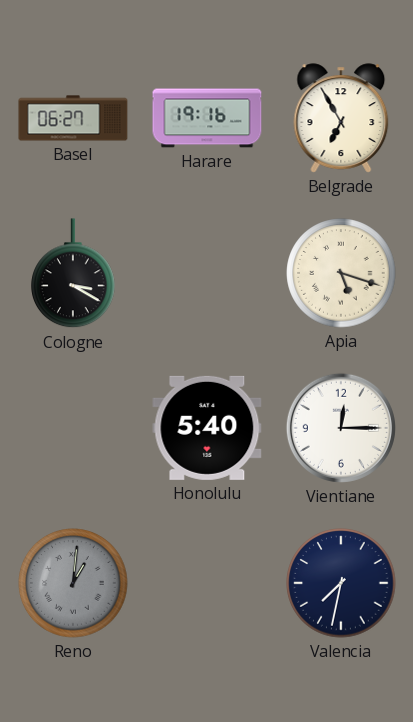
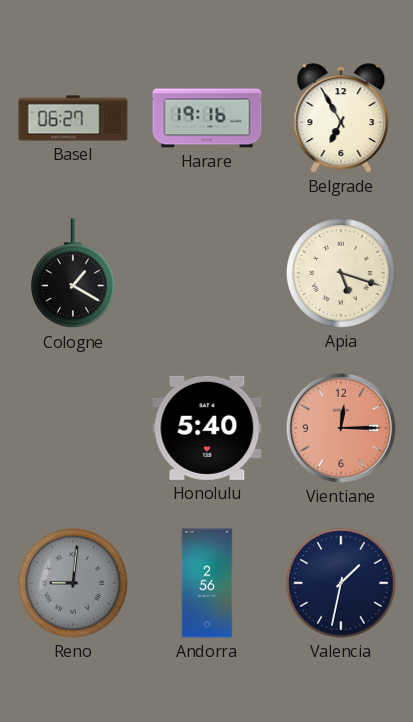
Cologne: 3:20 -> 1:20 (73, 274)
Vientiane dial: white -> salmon (341, 428)
Reno: 1:01 -> 9:01 (73, 583)
Andorra: none -> 2:56 (207, 583)
Valencia: 7:32 -> 1:32 (341, 583)
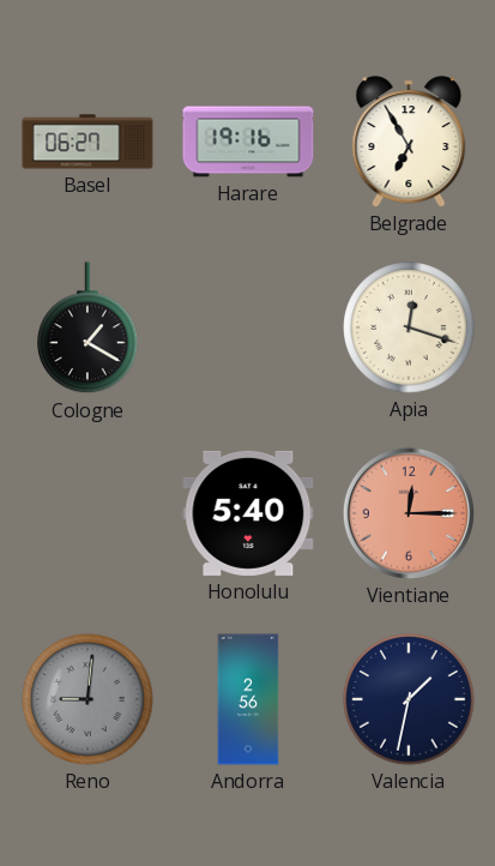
Apia: 5:18 -> 12:18 (409, 327)
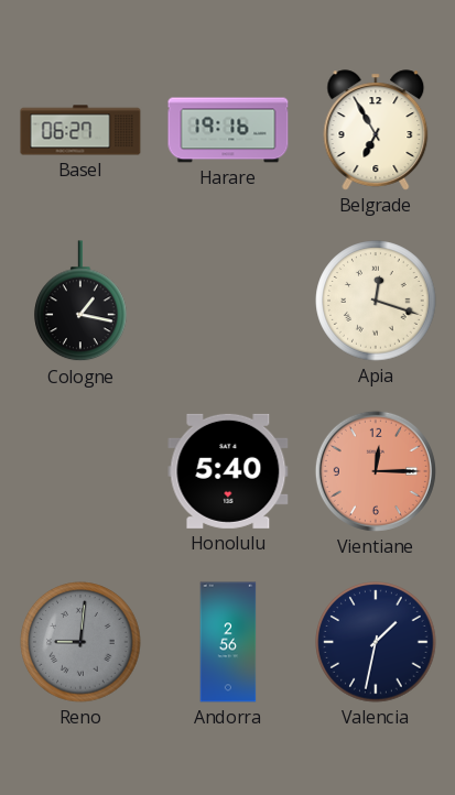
Cologne: 1:20 -> 1:17 (80, 302)
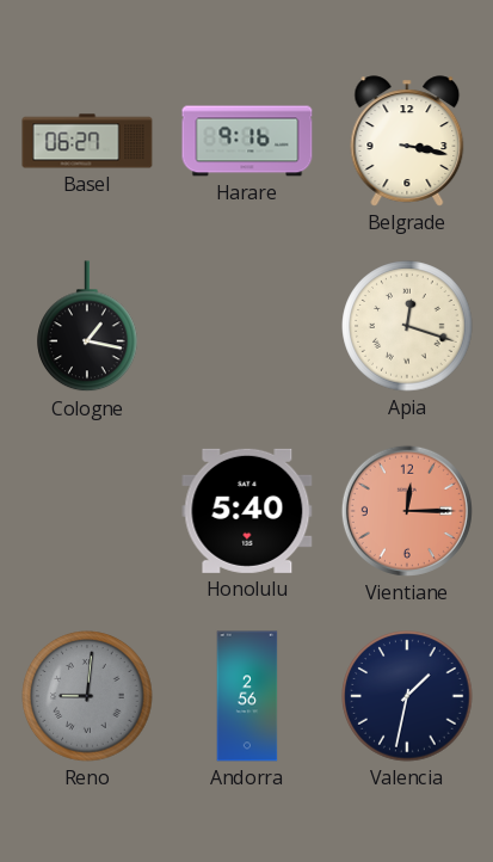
Harare: 19:16 -> 9:16 (247, 141)
Belgrade: 6:55 -> 3:17 (407, 141)
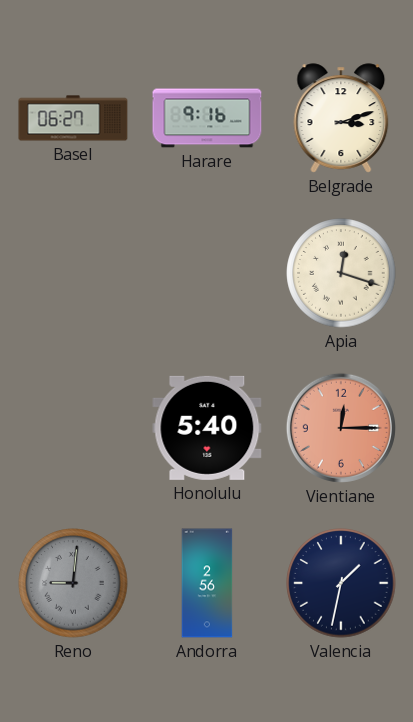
Belgrade: 3:17 -> 3:12 (341, 118)
Cologne: 1:17 -> none (87, 327)
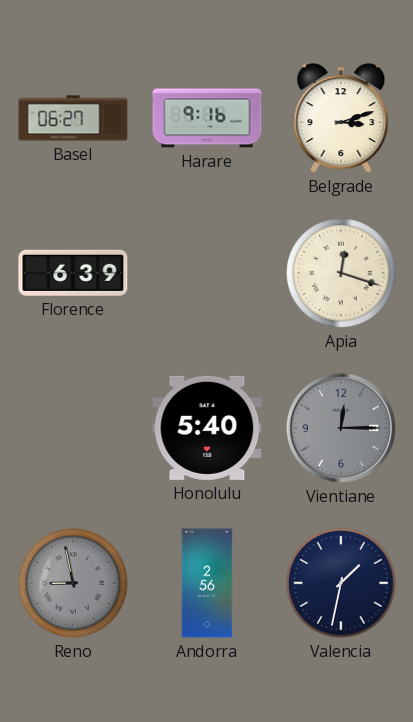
Florence: none -> 6:39 (73, 273)
Vientiane dial: salmon -> grey (341, 428)
Reno: 9:01 -> 8:58 (73, 583)
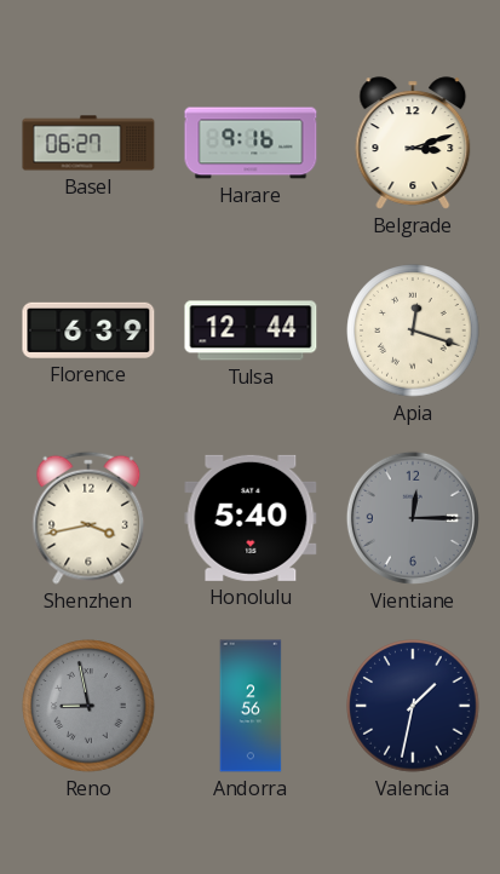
Tulsa: none -> 12:44 (251, 330)
Shenzhen: none -> 3:43 (88, 518)
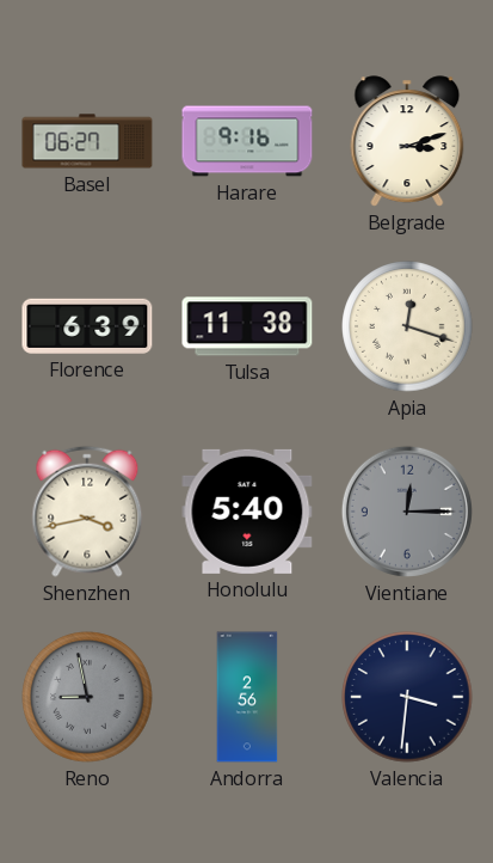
Tulsa: 12:44 -> 11:38 (247, 326)
Valencia: 1:32 -> 3:31 (407, 697)
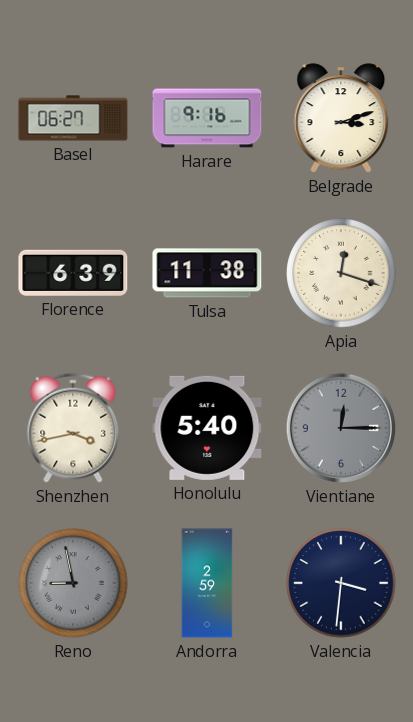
Andorra: 2:56 -> 2:59 (207, 583)
